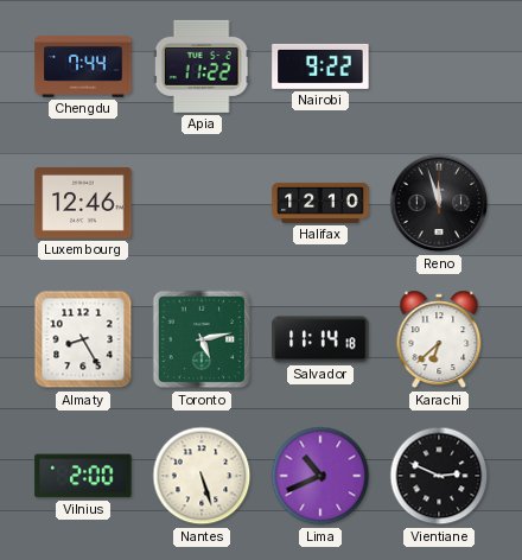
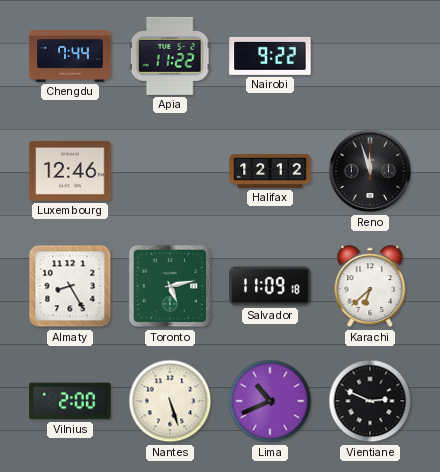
Halifax: 12:10 -> 12:12 (270, 171)
Salvador: 11:14 -> 11:09 (270, 286)
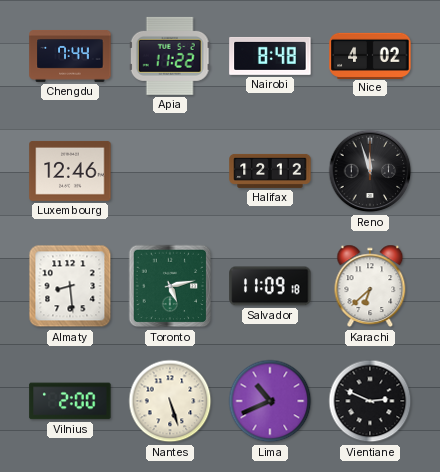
Nairobi: 9:22 -> 8:48 (270, 56)
Nice: none -> 4:02 (370, 55)
Almaty: 8:25 -> 8:29 (70, 286)
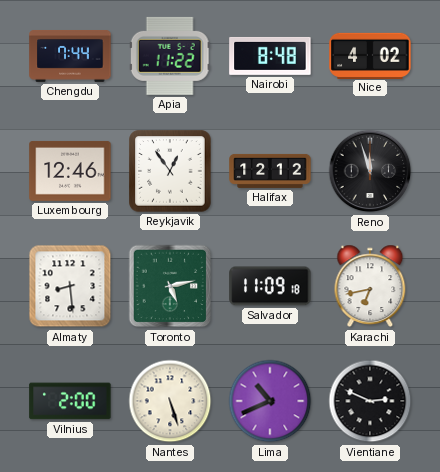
Reykjavik: none -> 12:54 (170, 171)
Karachi: 6:38 -> 6:43 (370, 286)
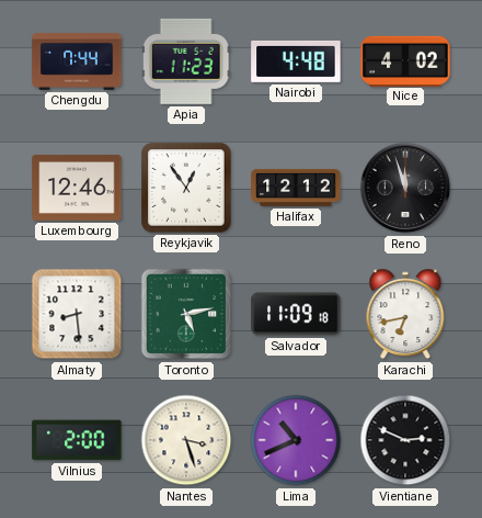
Apia: 11:22 -> 11:23 (186, 61)
Nairobi: 8:48 -> 4:48 (296, 61)
Nantes: 5:27 -> 3:27 (186, 440)
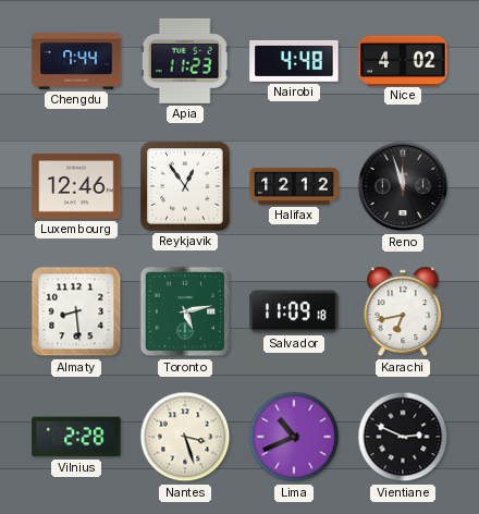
Vilnius: 2:00 -> 2:28 (76, 437)
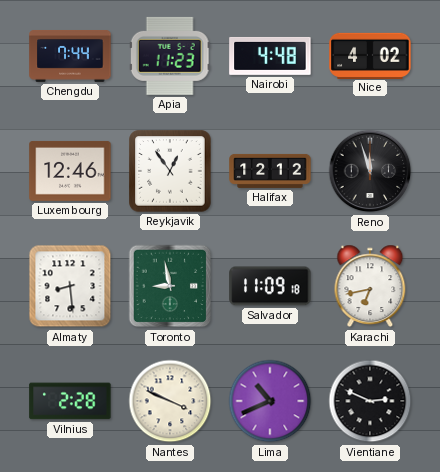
Toronto: 5:13 -> 8:58 (170, 286)
Nantes: 3:27 -> 3:49 (170, 401)
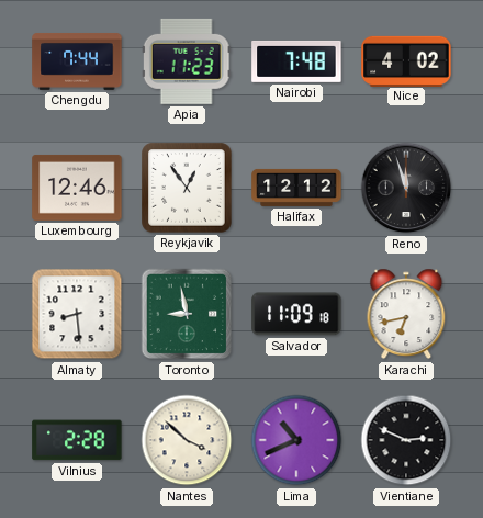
Nairobi: 4:48 -> 7:48 (296, 61)
Nantes: 3:49 -> 3:52 (187, 440)
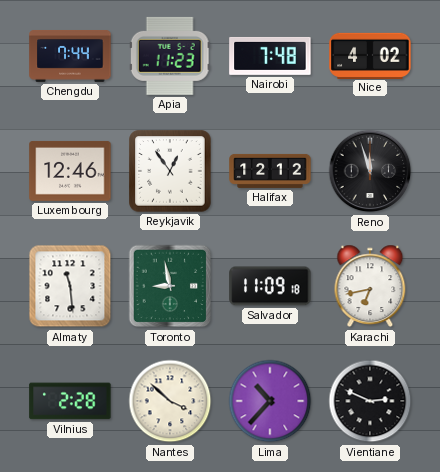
Almaty: 8:29 -> 11:29 (70, 286)
Lima: 10:41 -> 10:37 (270, 401)
